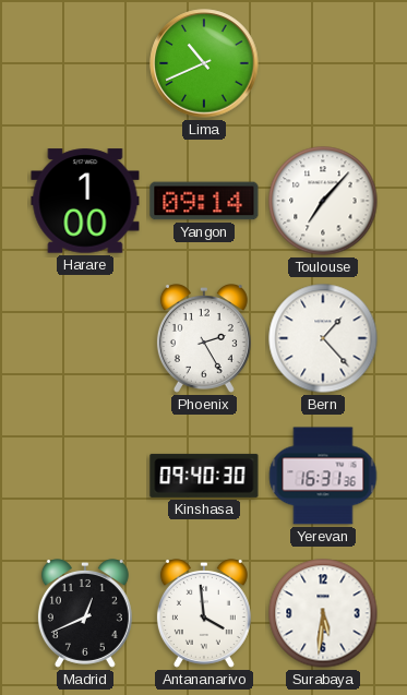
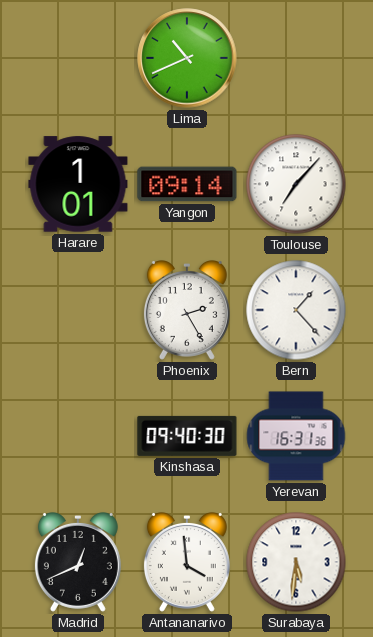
Harare: 1:00 -> 1:01 (78, 184)
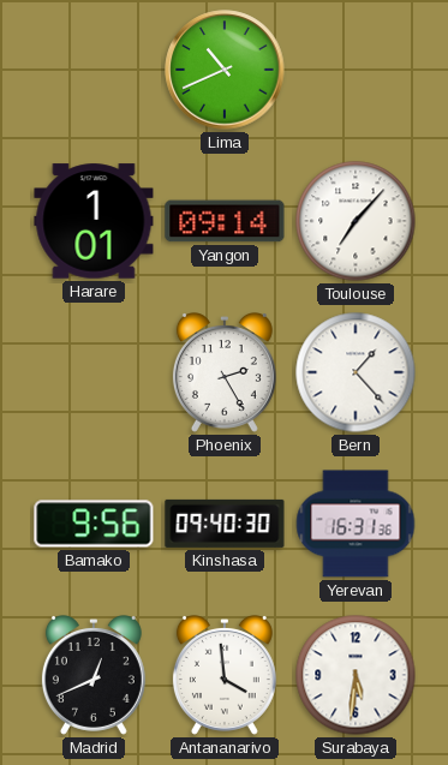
Bamako: none -> 9:56 (94, 524)
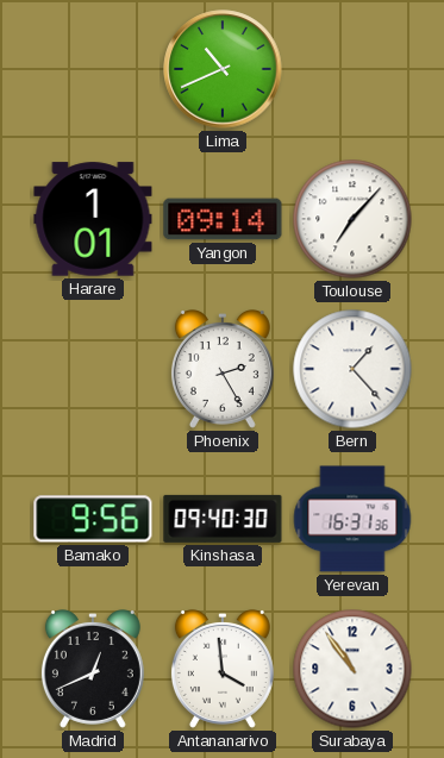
Surabaya: 5:31 -> 10:54 (352, 669)
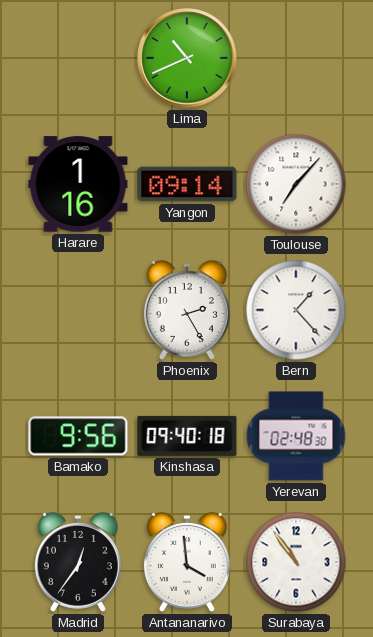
Harare: 1:01 -> 1:16 (78, 184)
Kinshasa: 09:40:30 -> 09:40:18 (187, 436)
Yerevan: 16:31 -> 02:48 (296, 436)
Madrid: 12:41 -> 12:36 (78, 563)
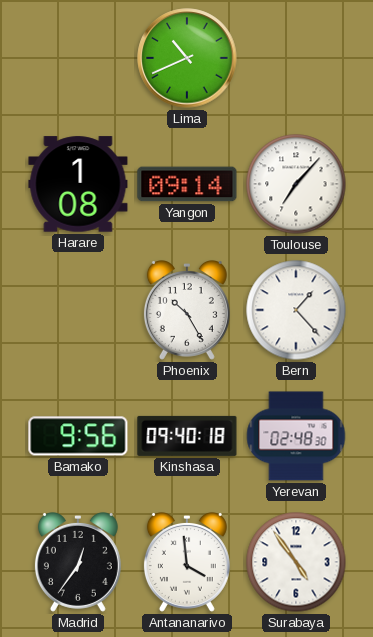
Harare: 1:16 -> 1:08 (78, 184)
Phoenix: 2:25 -> 10:25 (187, 311)
Surabaya: 10:54 -> 4:54 (296, 562)
